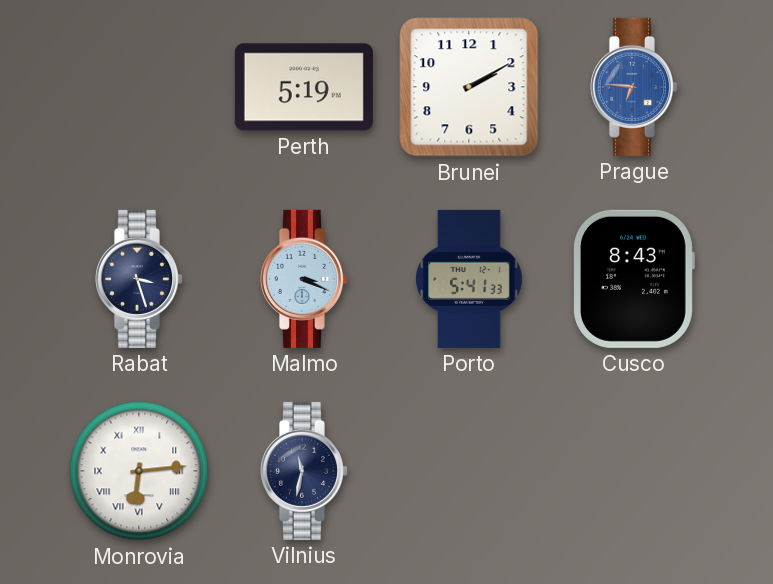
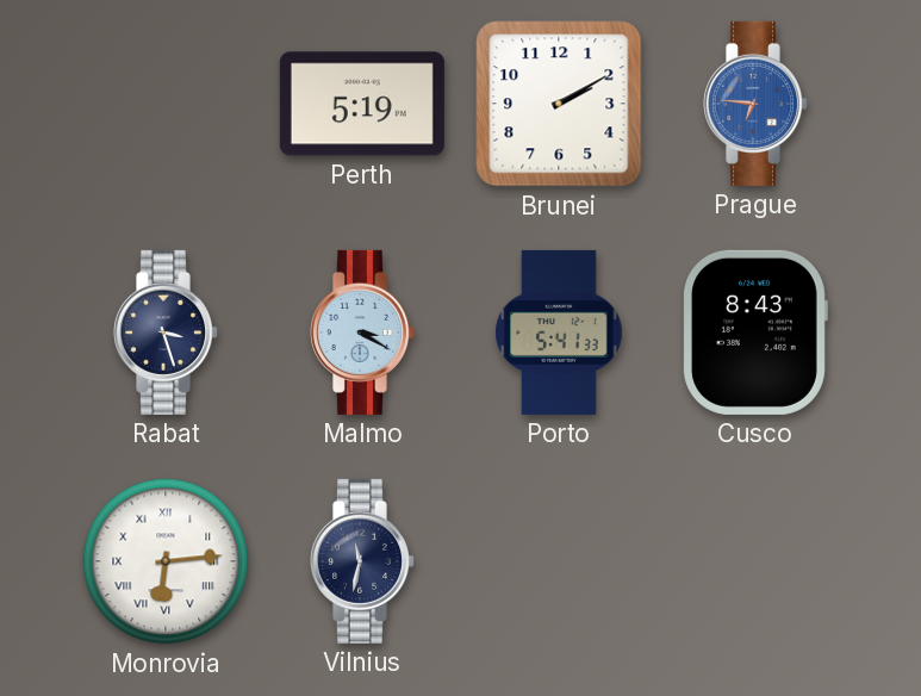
Malmo: 3:19 -> 3:20 (361, 333)
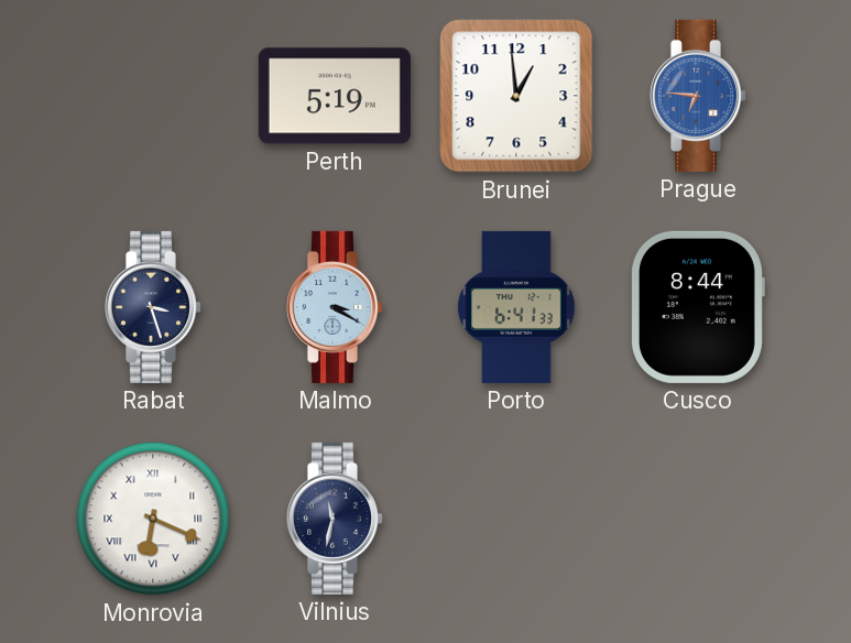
Brunei: 2:10 -> 12:59 (516, 96)
Porto: 5:41 -> 6:41 (516, 307)
Cusco: 8:43 -> 8:44 (698, 307)
Monrovia: 6:14 -> 6:19 (153, 519)
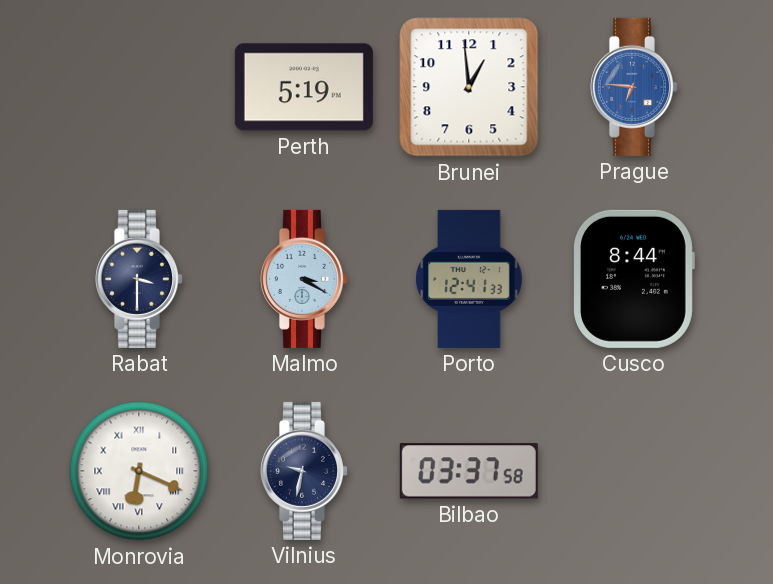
Rabat: 3:27 -> 3:30 (138, 279)
Porto: 6:41 -> 12:41 (469, 279)
Vilnius: 11:32 -> 9:32 (303, 471)
Bilbao: none -> 03:37 (469, 471)
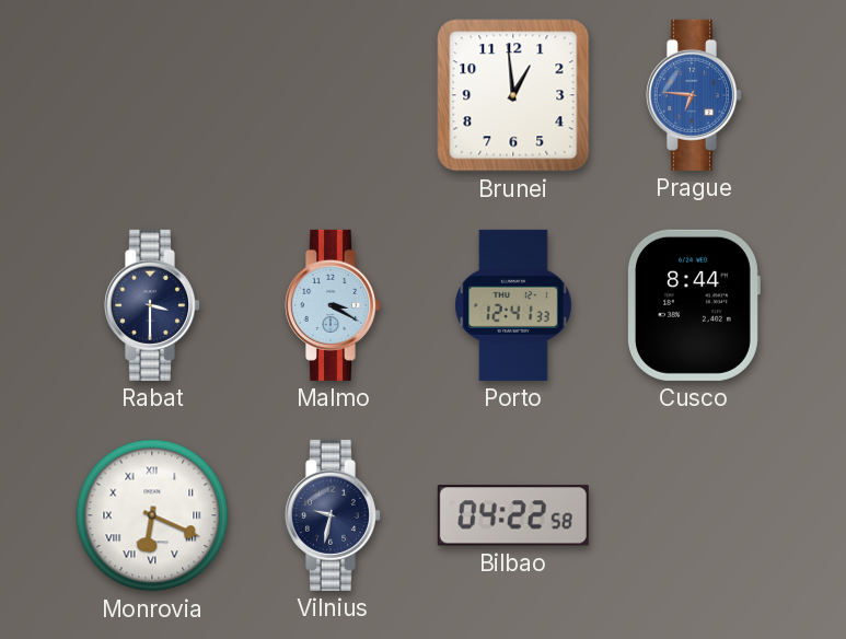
Perth: 5:19 -> none (304, 87)
Bilbao: 03:37 -> 04:22 (513, 515)
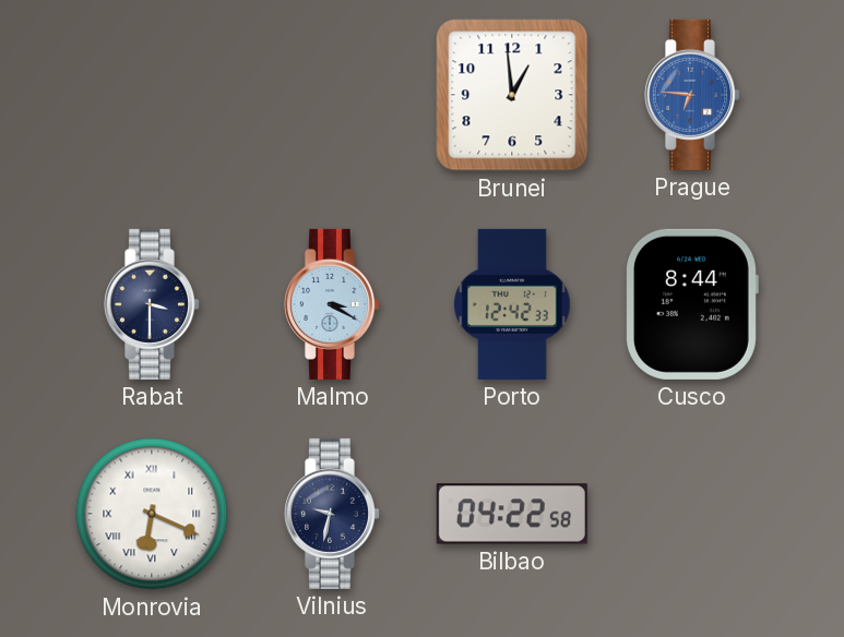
Porto: 12:41 -> 12:42 (512, 304)
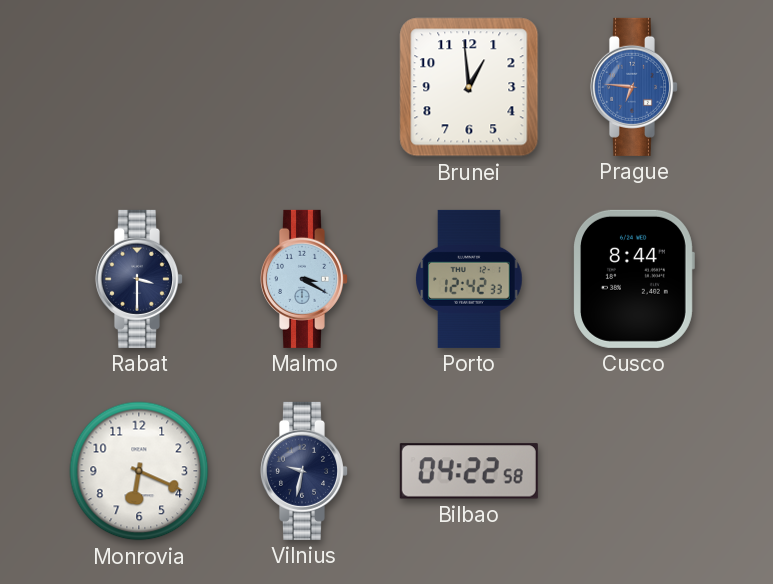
Monrovia numerals: Roman -> Arabic (139, 471)
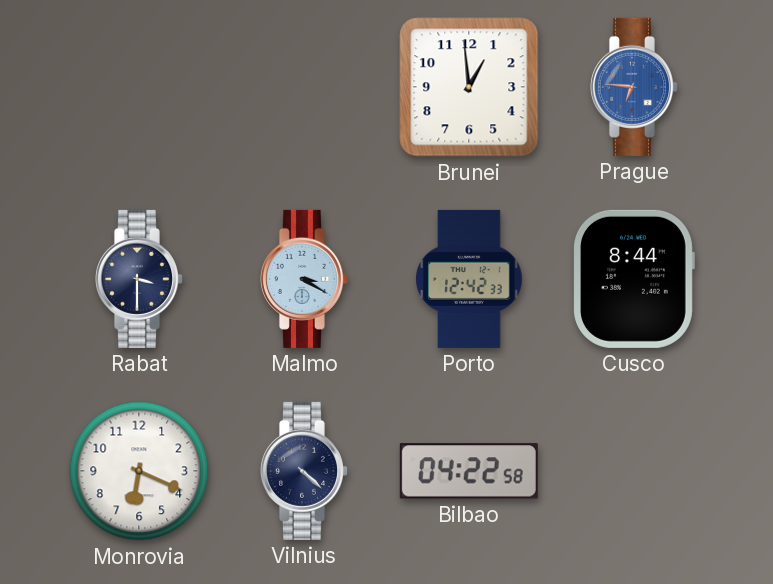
Vilnius: 9:32 -> 4:22 (303, 471)
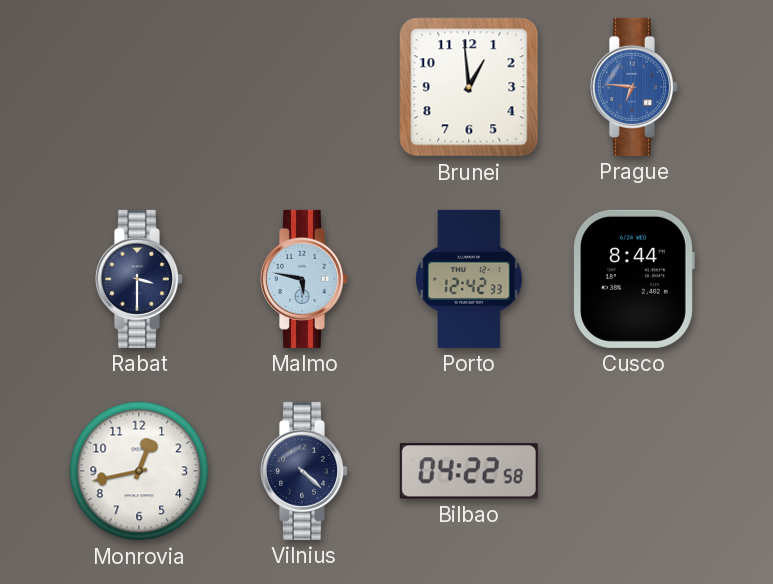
Malmo: 3:20 -> 5:47 (303, 279)
Monrovia: 6:19 -> 12:43 (139, 471)
